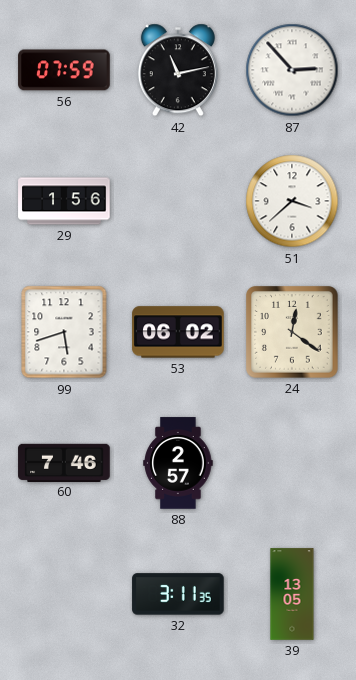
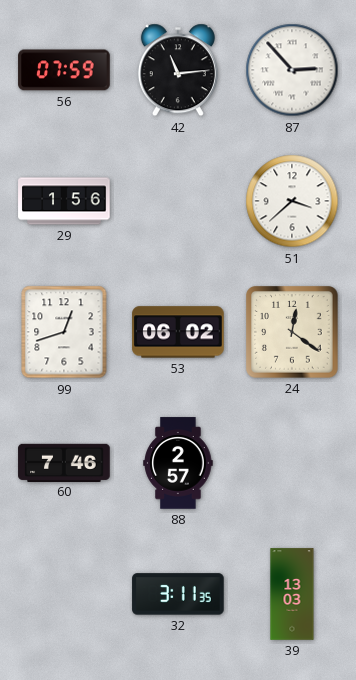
42: 11:13 -> 11:14 (178, 70)
99: 5:42 -> 12:42 (64, 332)
39: 13:05 -> 13:03 (292, 594)
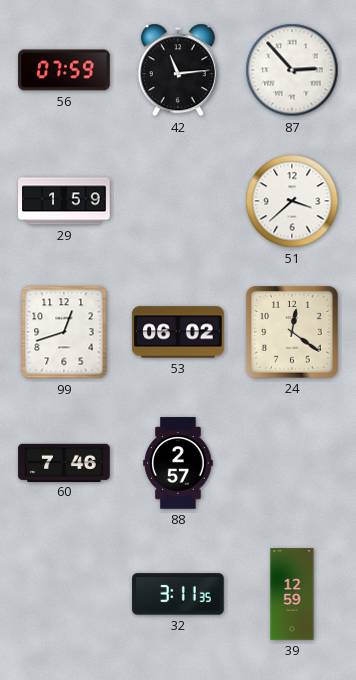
29: 1:56 -> 1:59 (64, 201)
39: 13:03 -> 12:59 (292, 594)
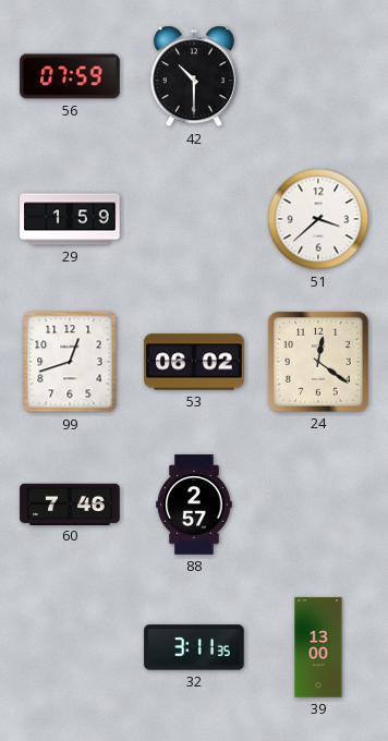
42: 11:14 -> 10:30 (194, 76)
87: 2:53 -> none (292, 70)
39: 12:59 -> 13:00 (318, 647)
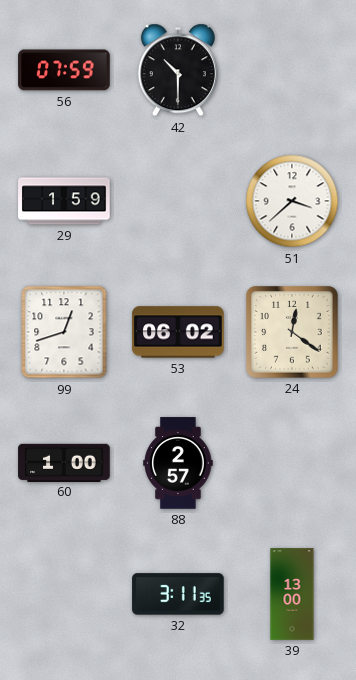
60: 7:46 -> 1:00 (64, 462)
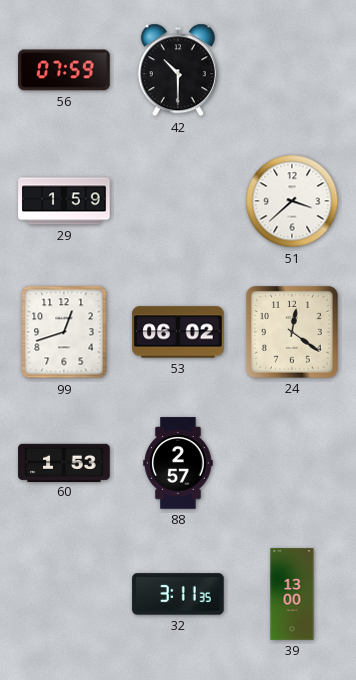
60: 1:00 -> 1:53 (64, 462)
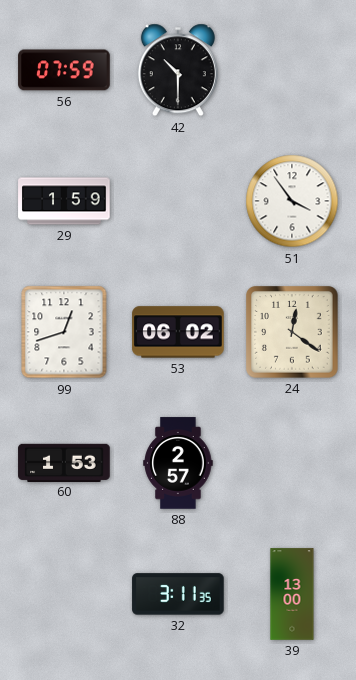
51: 3:38 -> 3:54 (292, 201)
